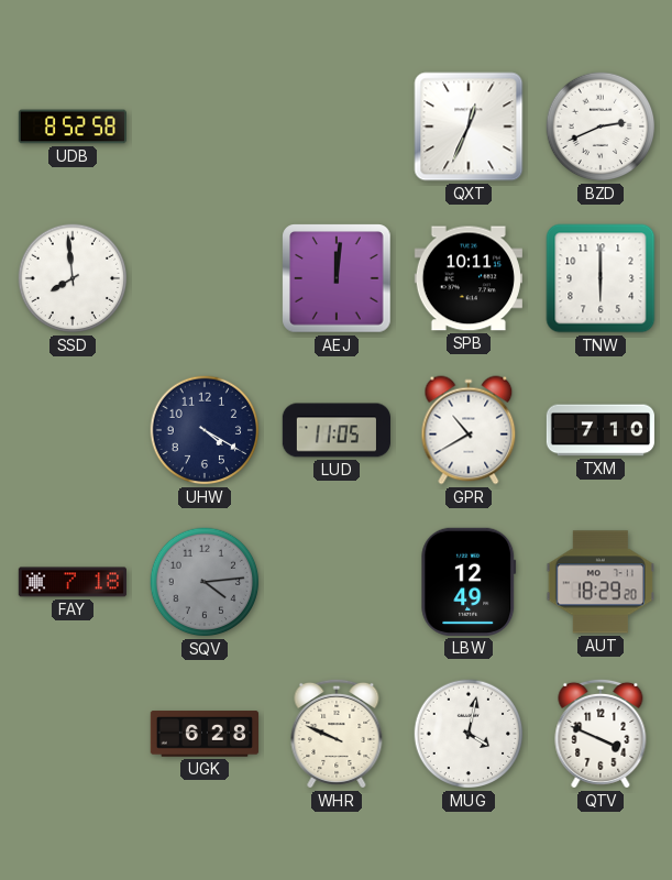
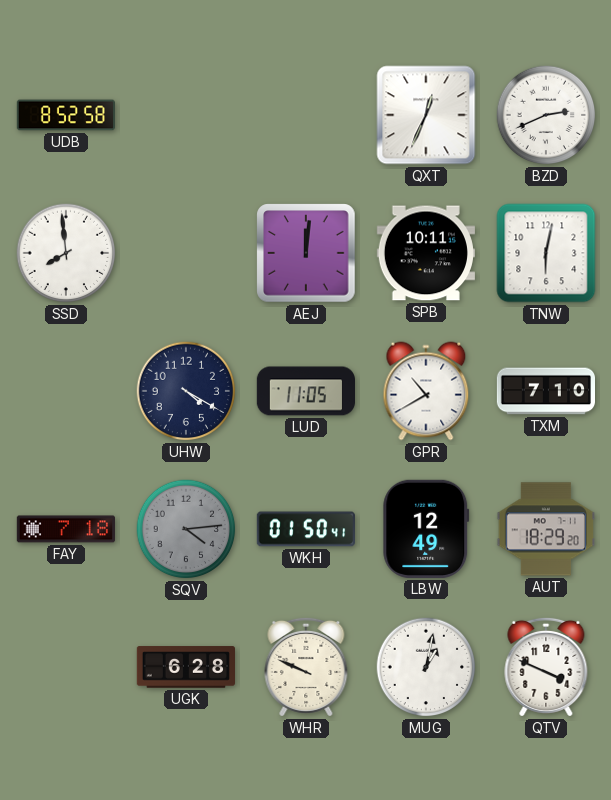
TNW: 6:00 -> 6:02 (546, 253)
WKH: none -> 01:50 (305, 529)
MUG: 4:02 -> 1:02 (426, 667)
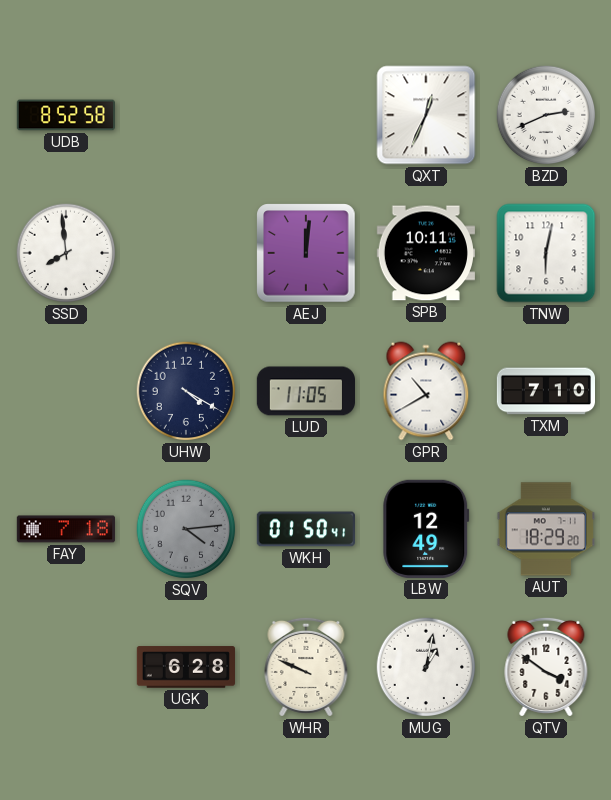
QTV: 3:49 -> 3:51 (546, 667)
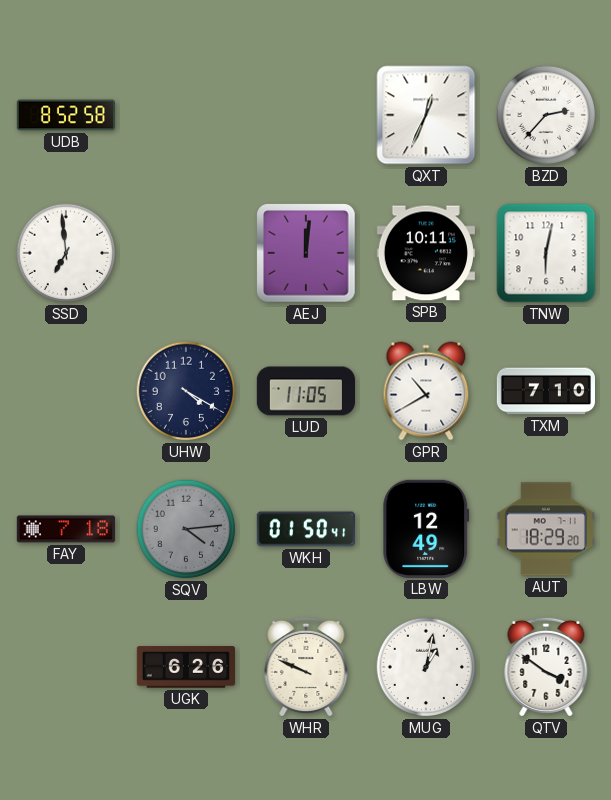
BZD: 2:41 -> 2:37 (546, 115)
SSD: 7:59 -> 6:59 (66, 253)
UGK: 6:28 -> 6:26 (185, 667)
